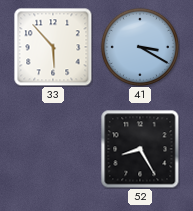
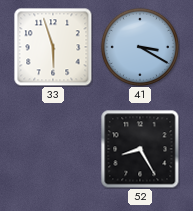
33: 5:53 -> 5:57 (53, 47)
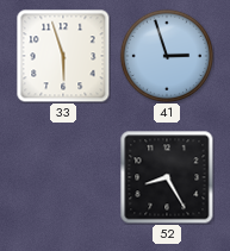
41: 3:20 -> 2:57 (166, 55)
